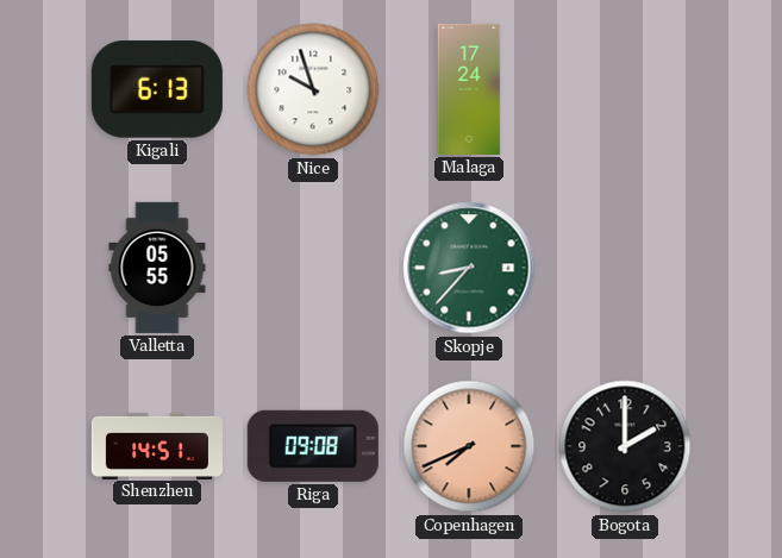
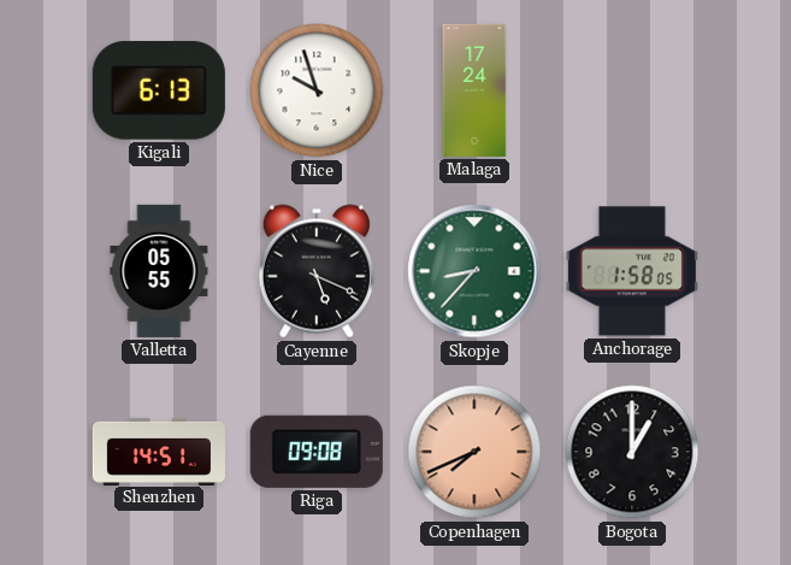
Cayenne: none -> 5:19 (317, 271)
Anchorage: none -> 1:58 (632, 271)
Bogota: 2:00 -> 1:00 (632, 452)
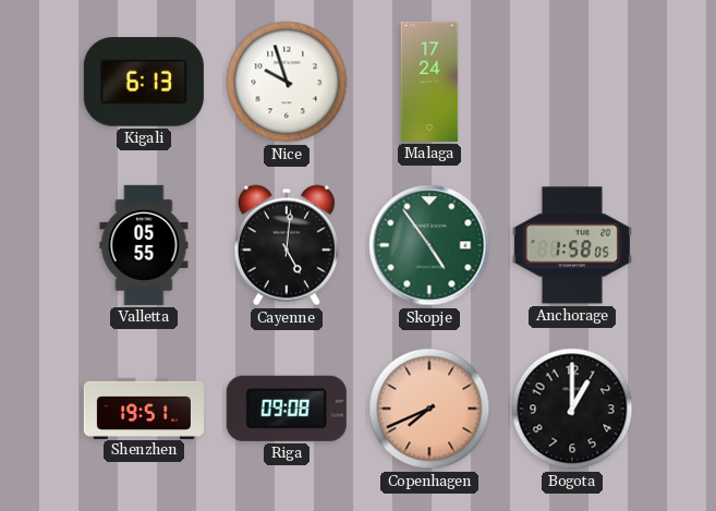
Cayenne: 5:19 -> 5:01 (287, 245)
Skopje: 8:37 -> 4:54 (429, 245)
Shenzhen: 14:51 -> 19:51 (144, 407)
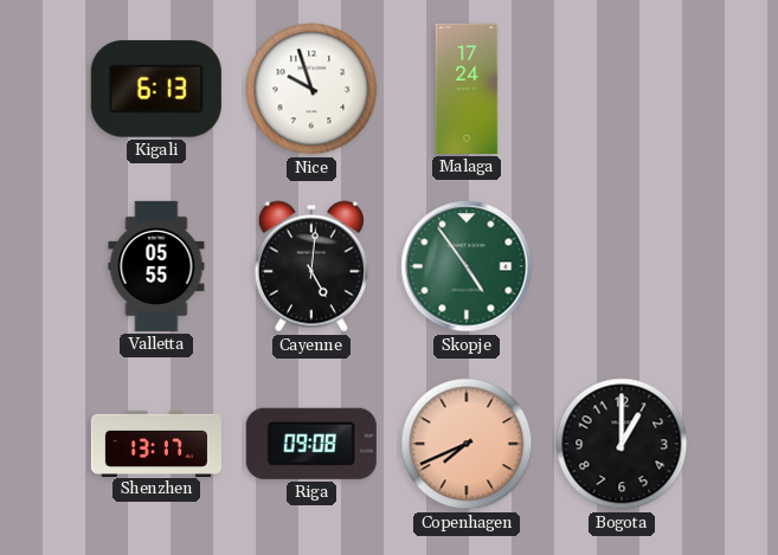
Anchorage: 1:58 -> none (572, 245)
Shenzhen: 19:51 -> 13:17 (156, 443)
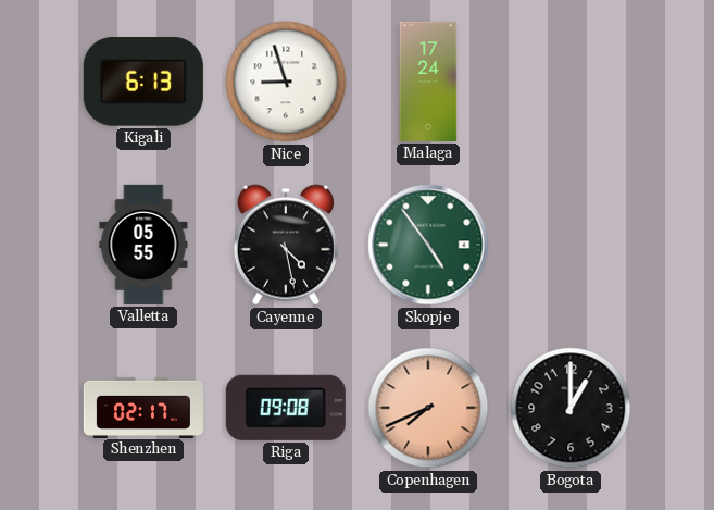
Nice: 9:57 -> 8:57 (286, 82)
Cayenne: 5:01 -> 4:28 (286, 245)
Shenzhen: 13:17 -> 02:17 (143, 407)
